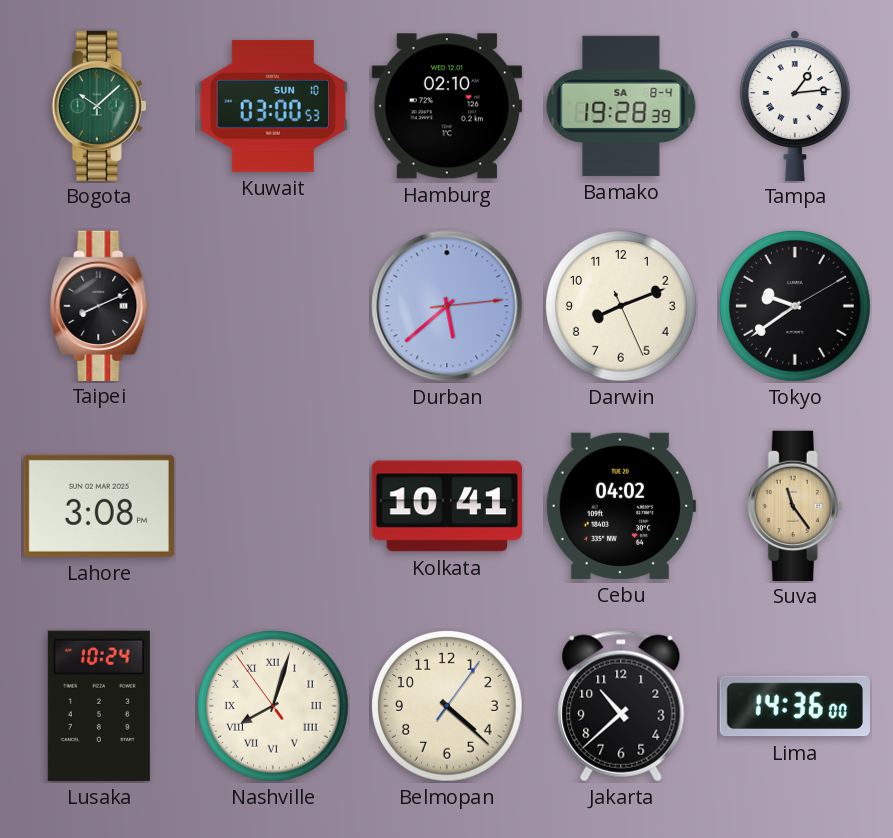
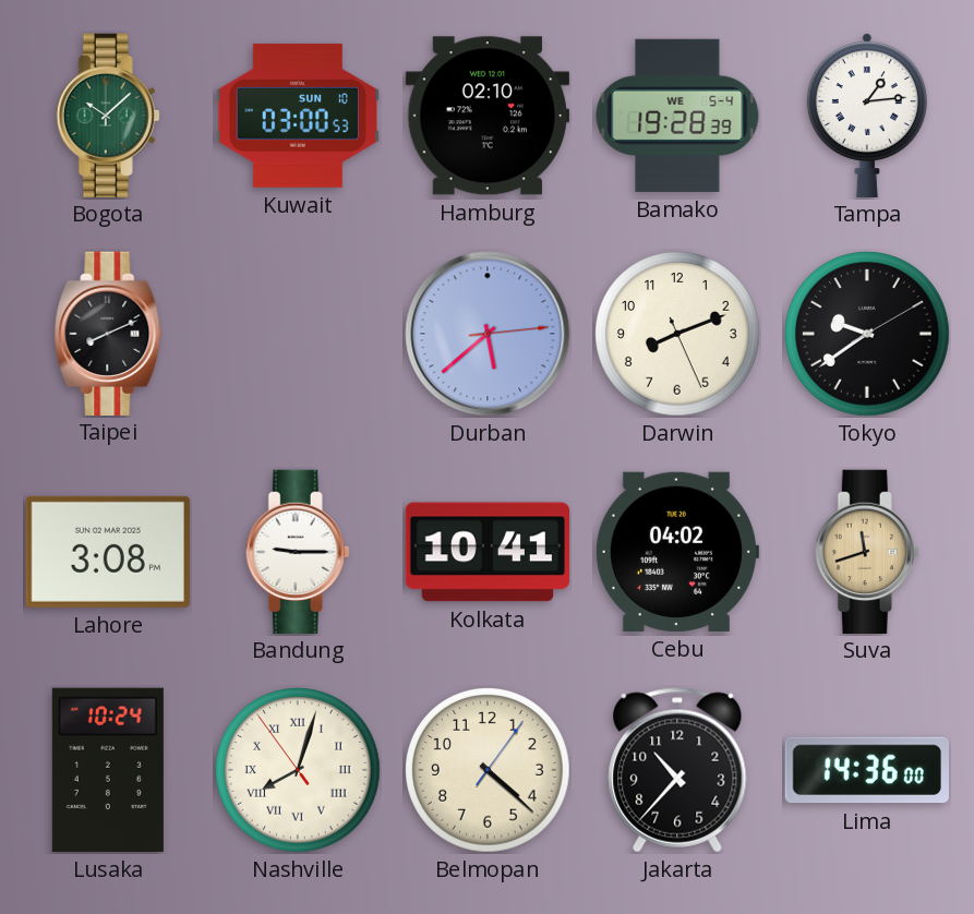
Bamako date: SA 8-4 -> WE 5-4 (677, 116)
Bandung: none -> 9:15 (298, 551)
Suva: 11:24 -> 11:42 (867, 551)
Jakarta: 10:38 -> 10:37 (677, 770)
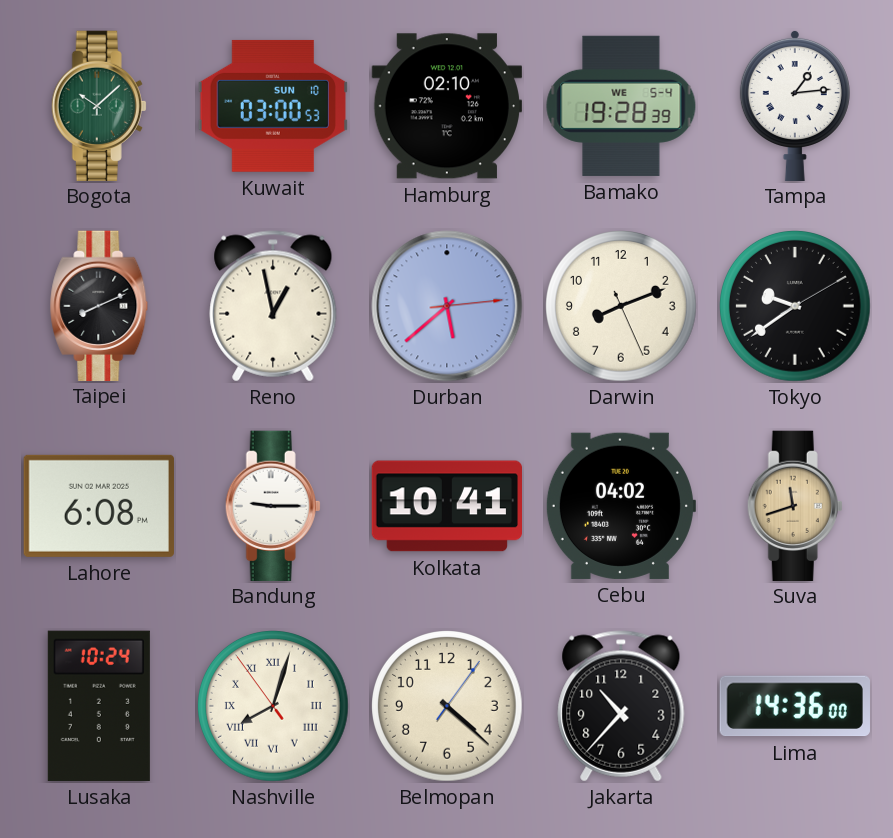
Reno: none -> 12:58 (273, 306)
Lahore: 3:08 -> 6:08 (99, 506)
